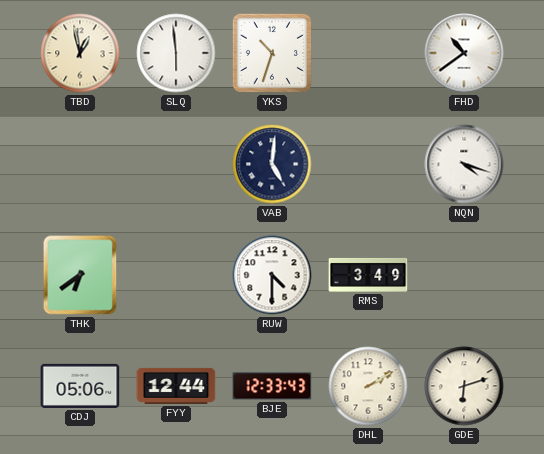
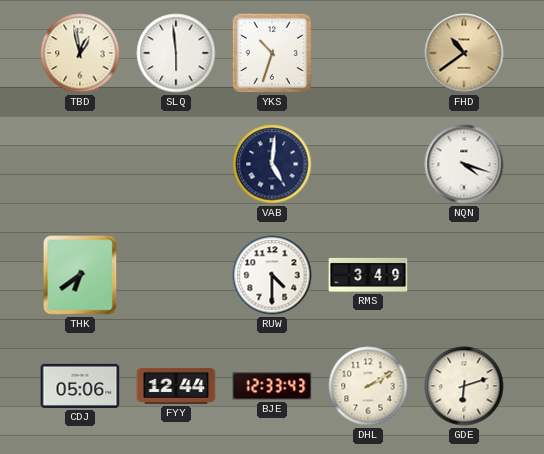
FHD dial: white -> champagne (464, 53)
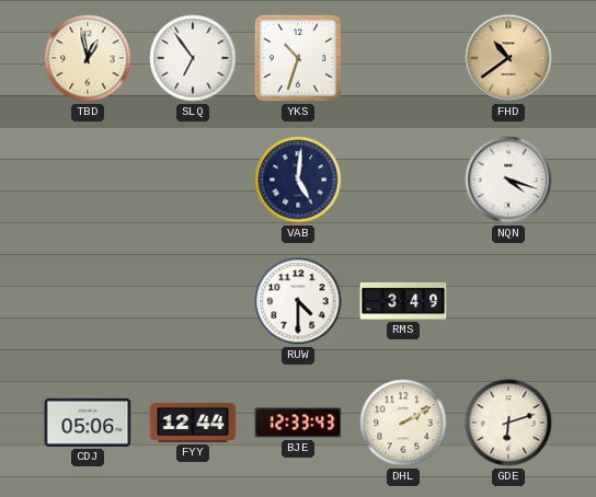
SLQ: 5:59 -> 6:54 (193, 58)
THK: 6:39 -> none (80, 275)
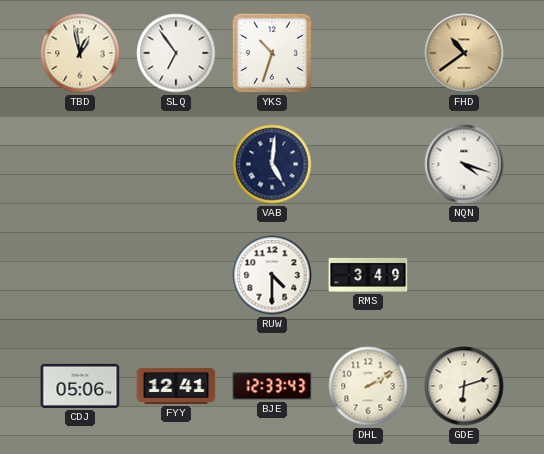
FYY: 12:44 -> 12:41 (176, 386)
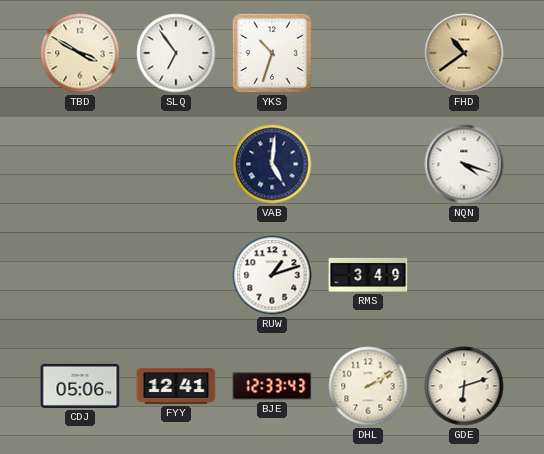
TBD: 12:58 -> 3:50 (80, 53)
RUW: 4:30 -> 1:12 (272, 275)
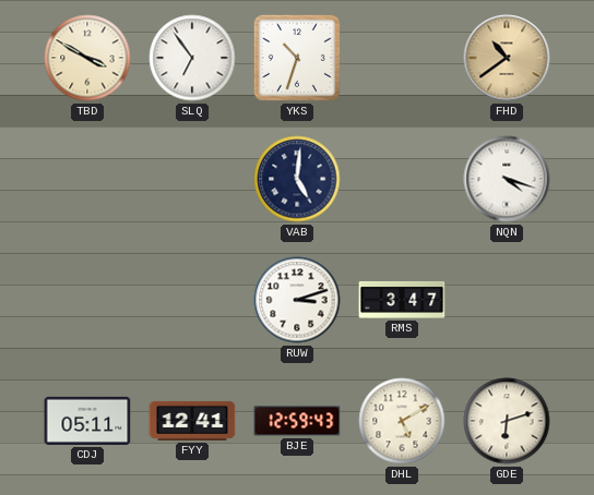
RUW: 1:12 -> 3:12 (297, 300)
RMS: 3:49 -> 3:47 (402, 300)
CDJ: 05:06 -> 05:11 (87, 421)
BJE: 12:33 -> 12:59 (297, 421)
DHL: 2:10 -> 5:10 (402, 421)
